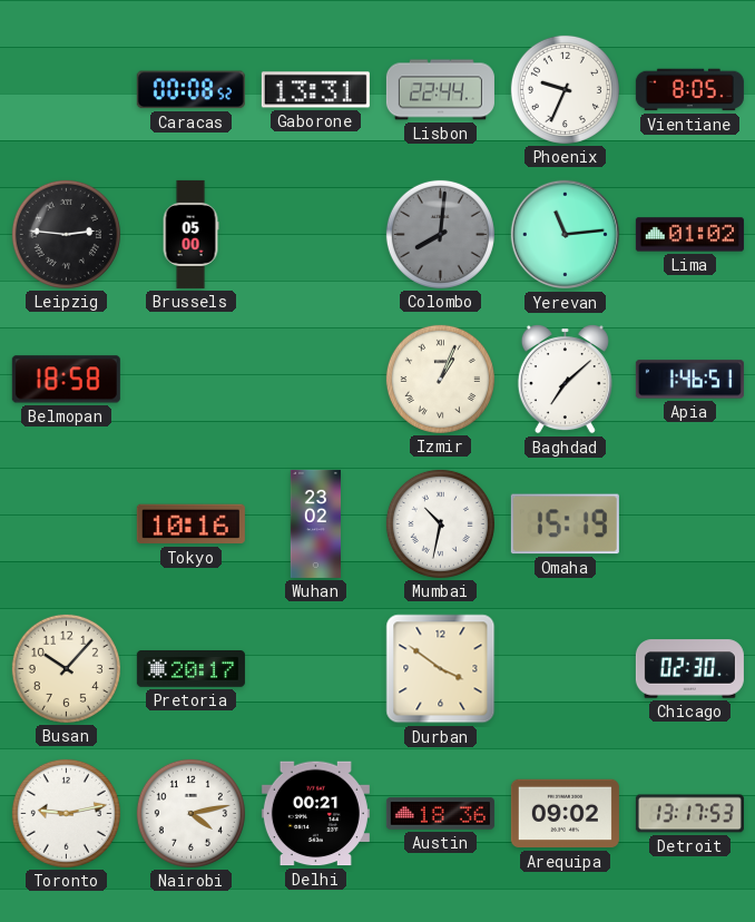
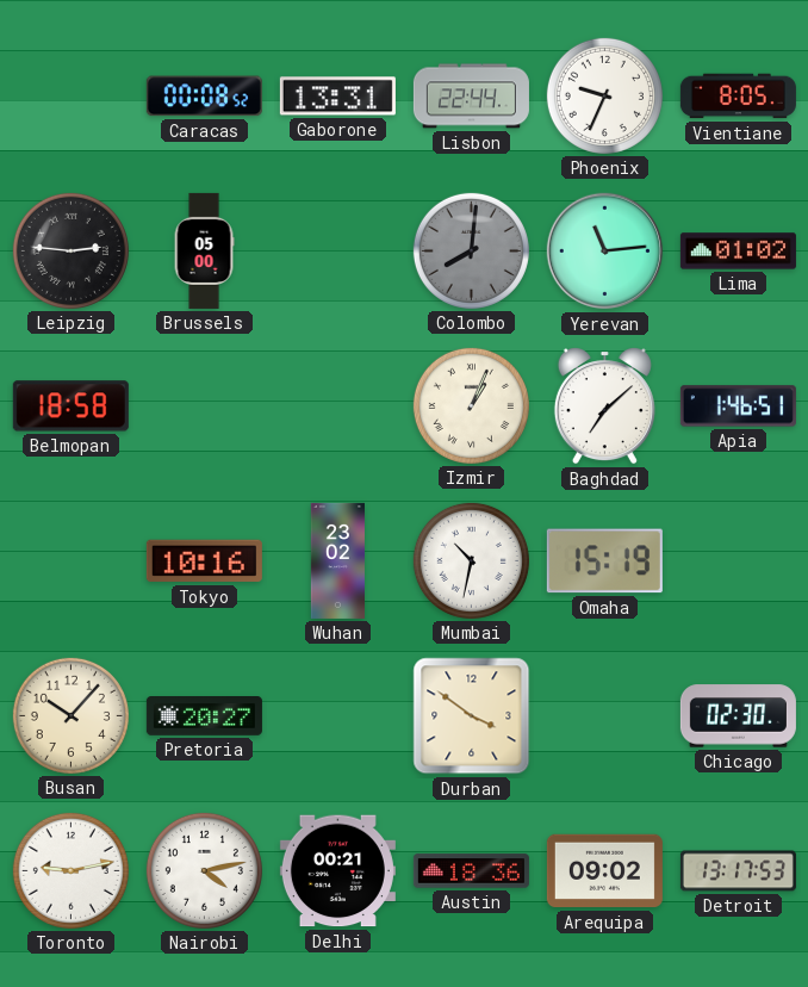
Pretoria: 20:17 -> 20:27 (204, 716)
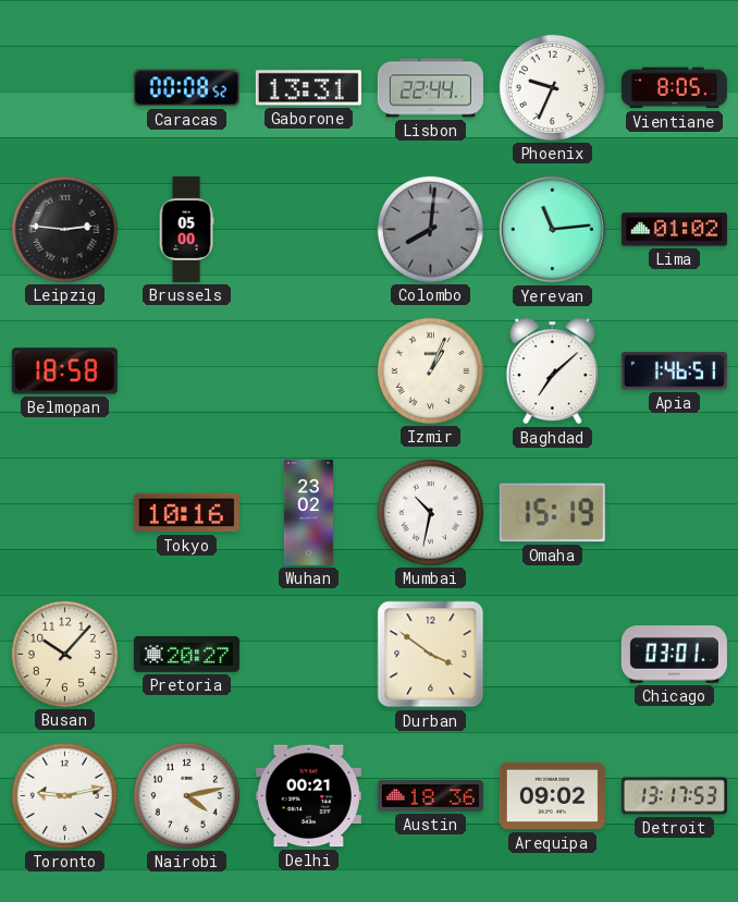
Chicago: 02:30 -> 03:01 (674, 655)
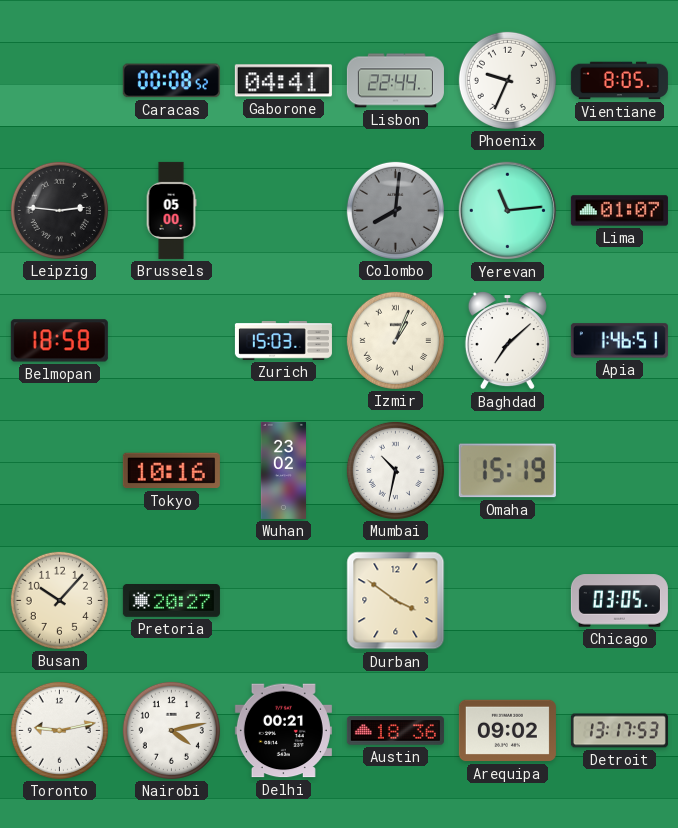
Gaborone: 13:31 -> 04:41 (283, 81)
Lima: 01:02 -> 01:07 (619, 211)
Zurich: none -> 15:03 (283, 341)
Chicago: 03:01 -> 03:05 (619, 601)
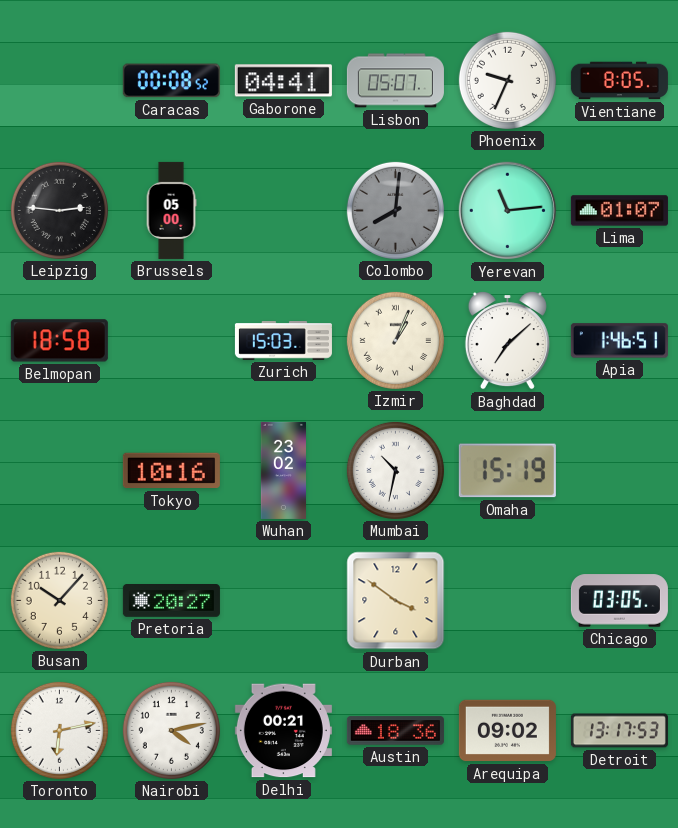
Lisbon: 22:44 -> 05:07 (395, 81)
Toronto: 9:13 -> 6:13 (59, 730)
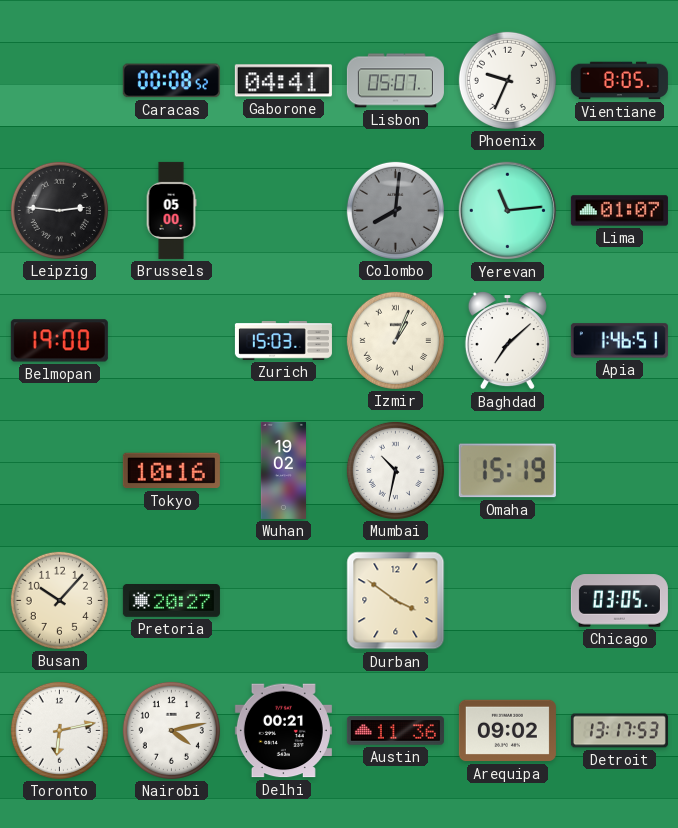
Belmopan: 18:58 -> 19:00 (59, 341)
Wuhan: 23:02 -> 19:02 (283, 470)
Austin: 18:36 -> 11:36 (395, 731)
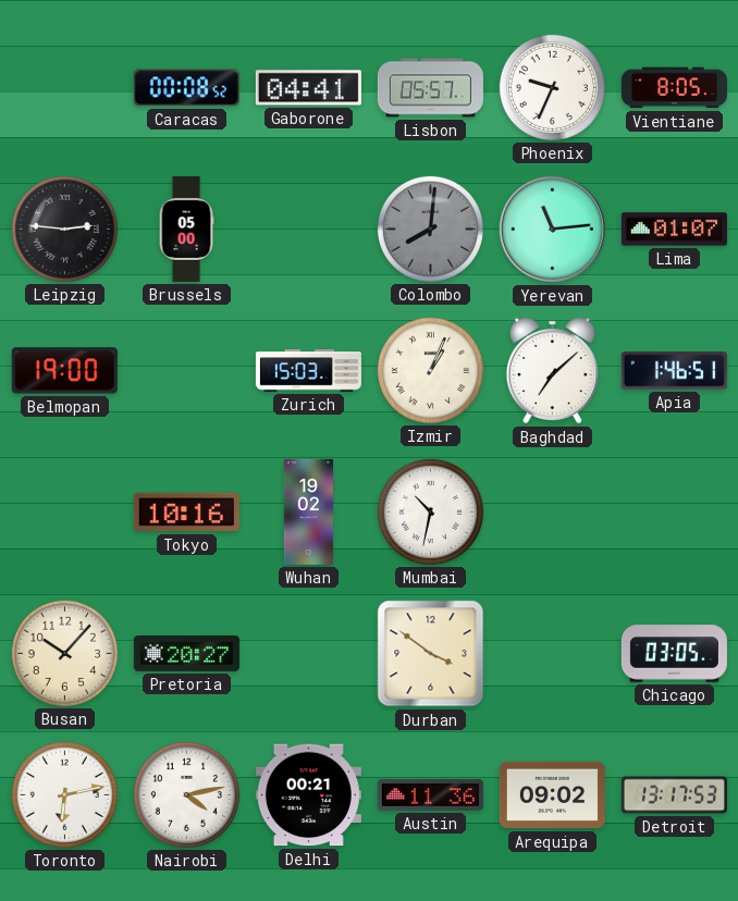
Lisbon: 05:07 -> 05:57 (430, 88)
Omaha: 15:19 -> none (507, 471)
